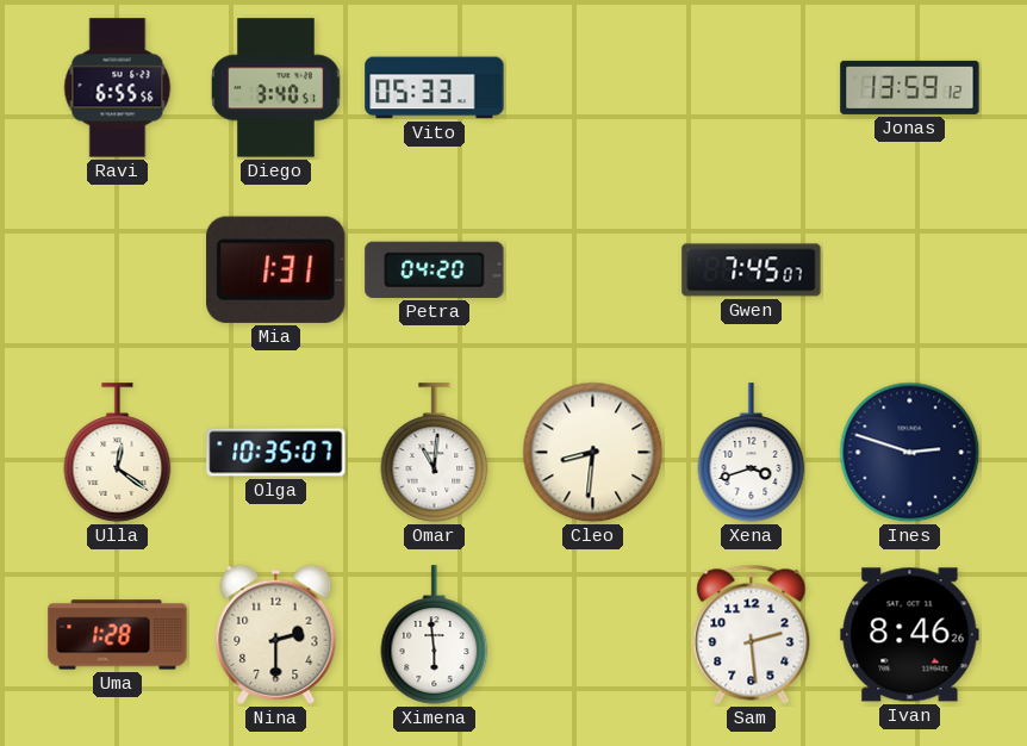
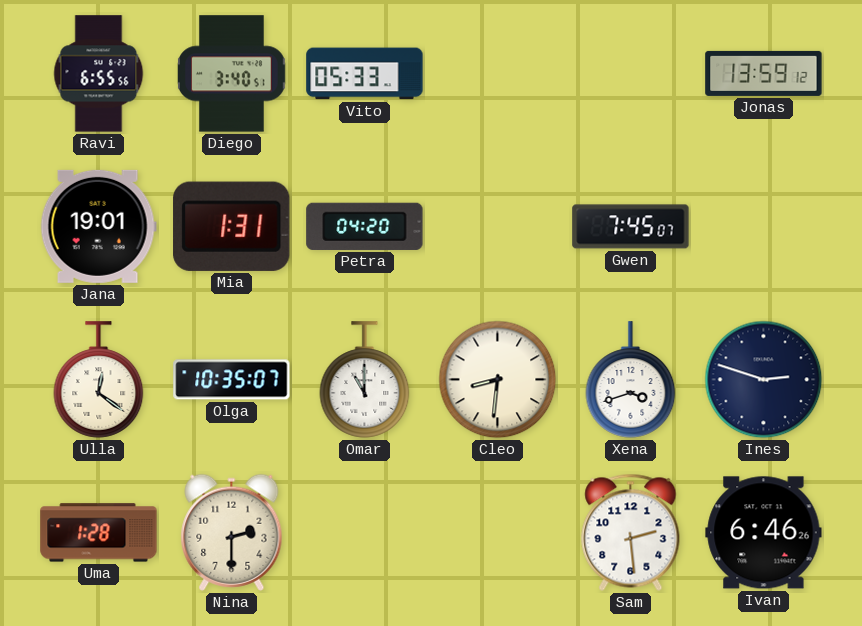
Jana: none -> 19:01 (98, 226)
Omar: 11:01 -> 11:00 (365, 380)
Ximena: 5:59 -> none (435, 635)
Ivan: 8:46 -> 6:46 (764, 533)
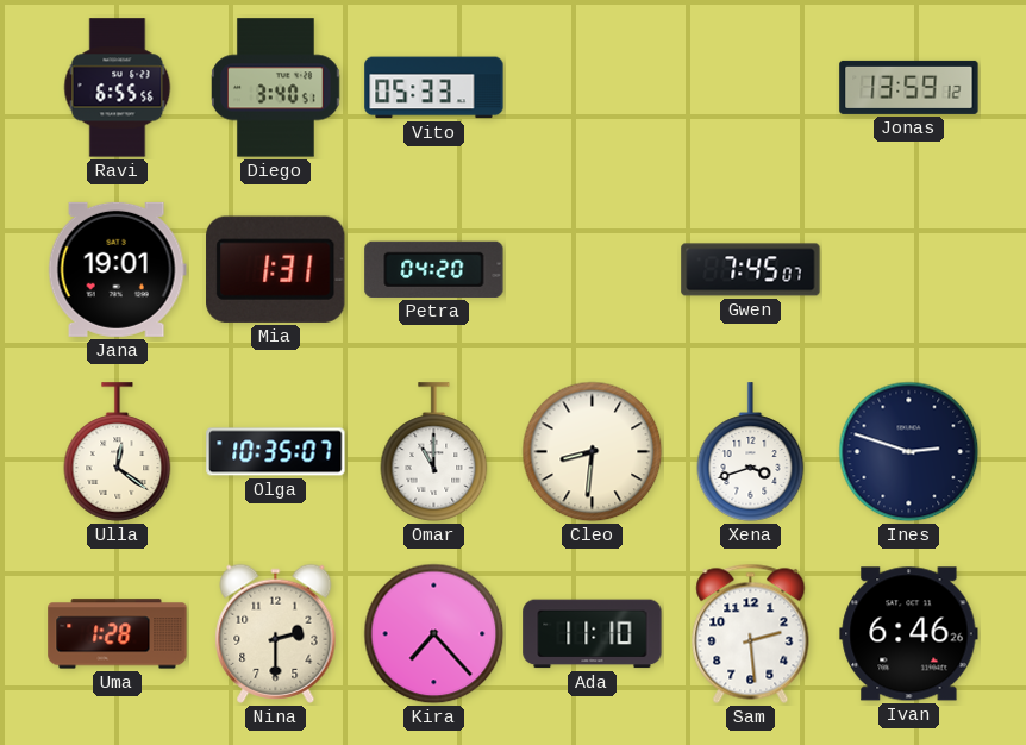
Kira: none -> 7:23 (434, 634)
Ada: none -> 11:10 (593, 634)
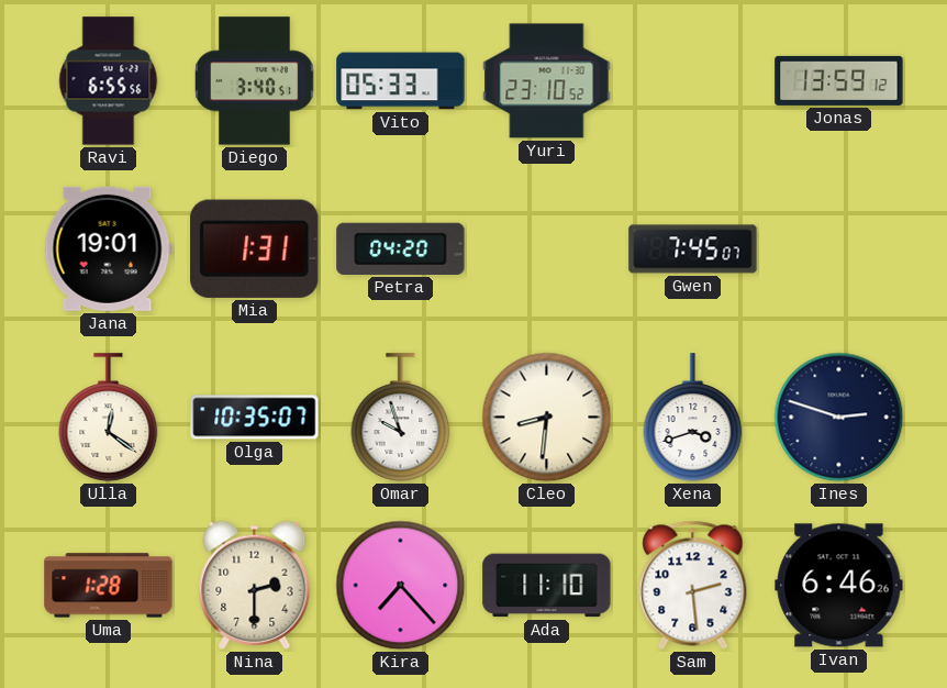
Yuri: none -> 23:10 (547, 81)
Omar: 11:00 -> 9:57 (401, 418)
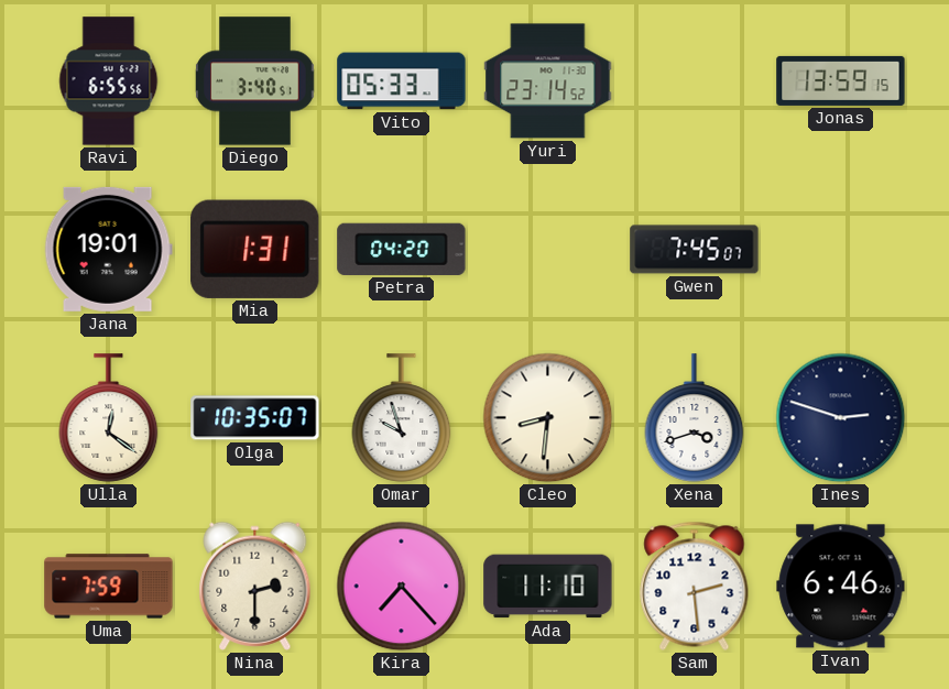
Yuri: 23:10 -> 23:14 (548, 81)
Jonas: 13:59:12 -> 13:59:15 (841, 80)
Uma: 1:28 -> 7:59 (109, 587)
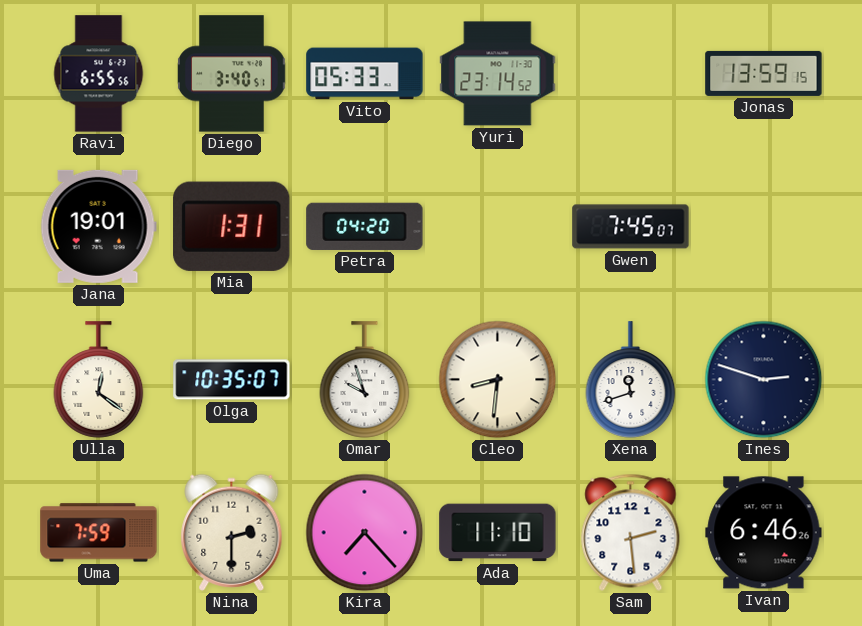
Xena: 3:42 -> 11:42 (631, 380)
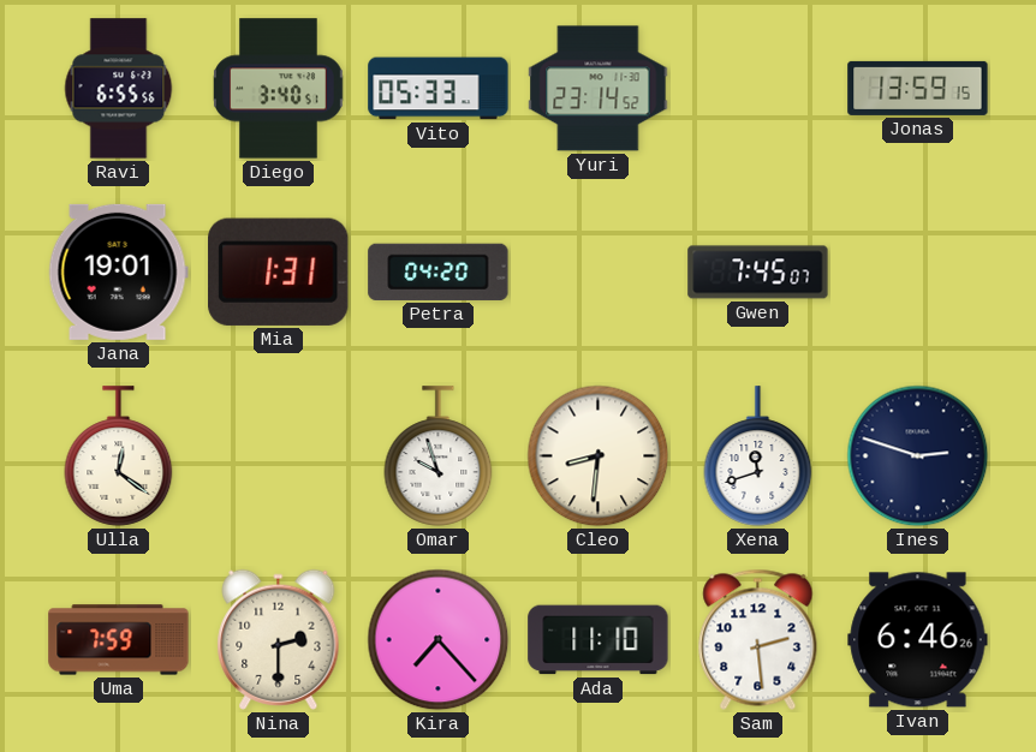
Olga: 10:35 -> none (232, 380)
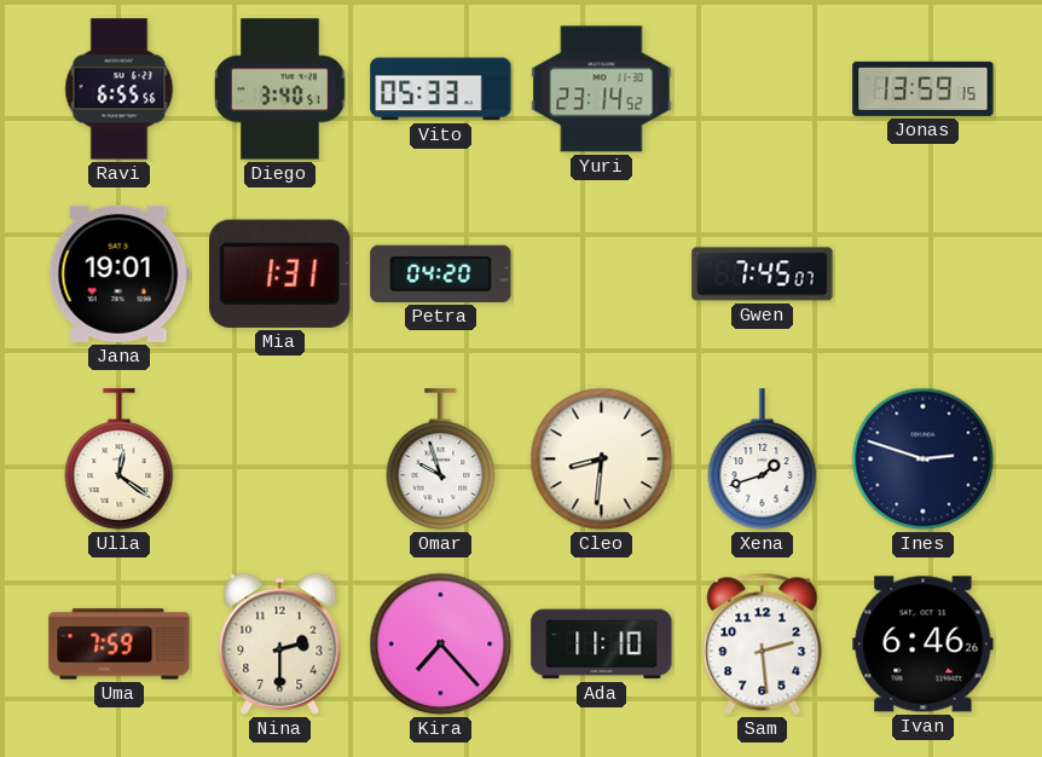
Xena: 11:42 -> 1:42 (763, 460)
